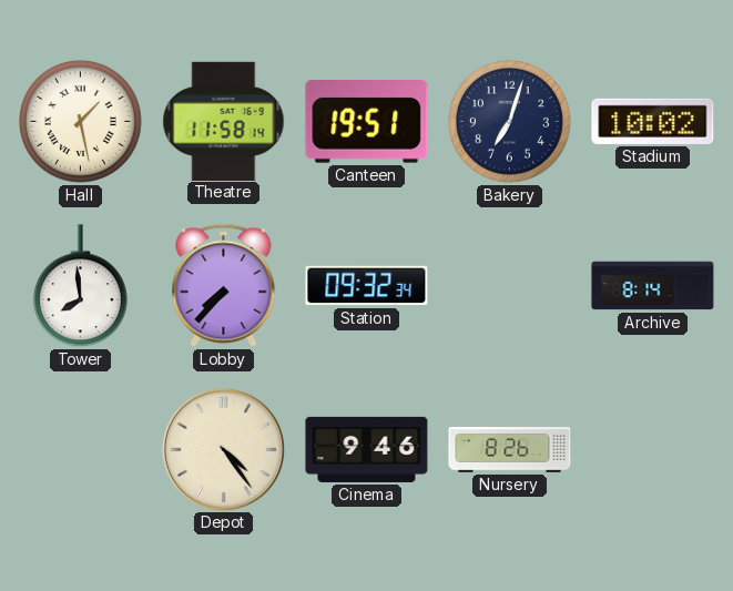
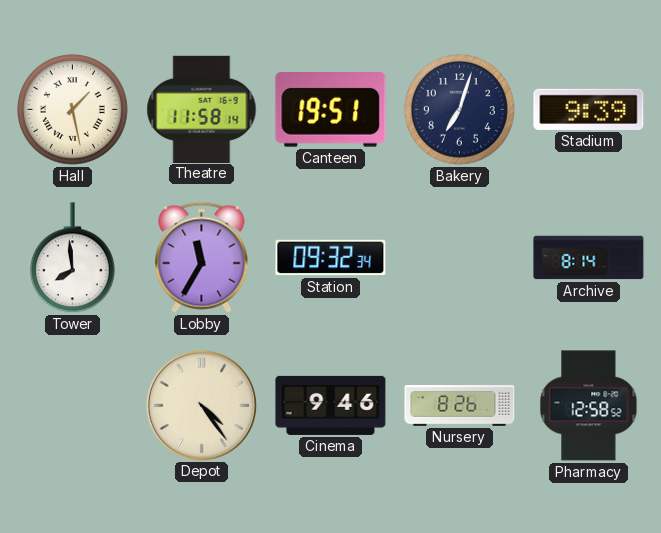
Stadium: 10:02 -> 9:39 (589, 109)
Lobby: 7:37 -> 11:35 (202, 257)
Pharmacy: none -> 12:58 (589, 406)
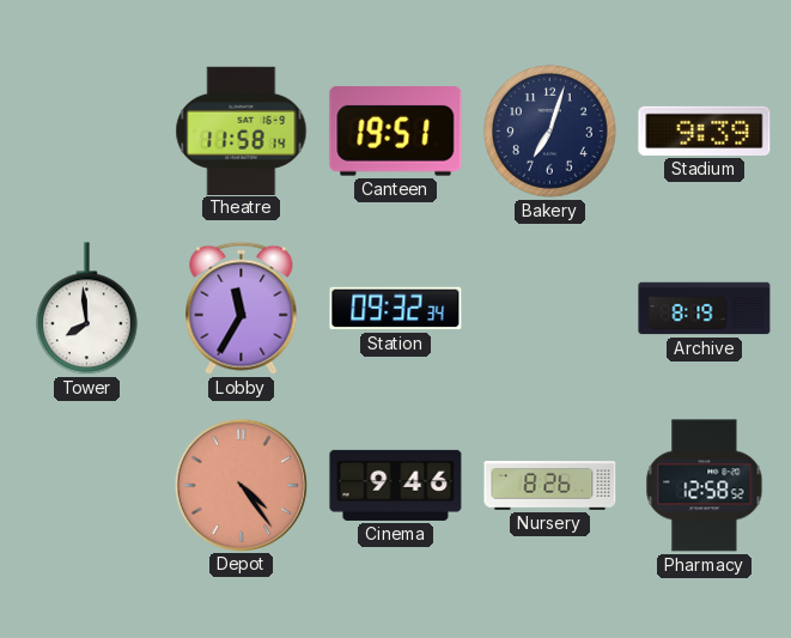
Hall: 1:28 -> none (73, 110)
Archive: 8:14 -> 8:19 (705, 309)
Depot dial: cream -> salmon (241, 485)
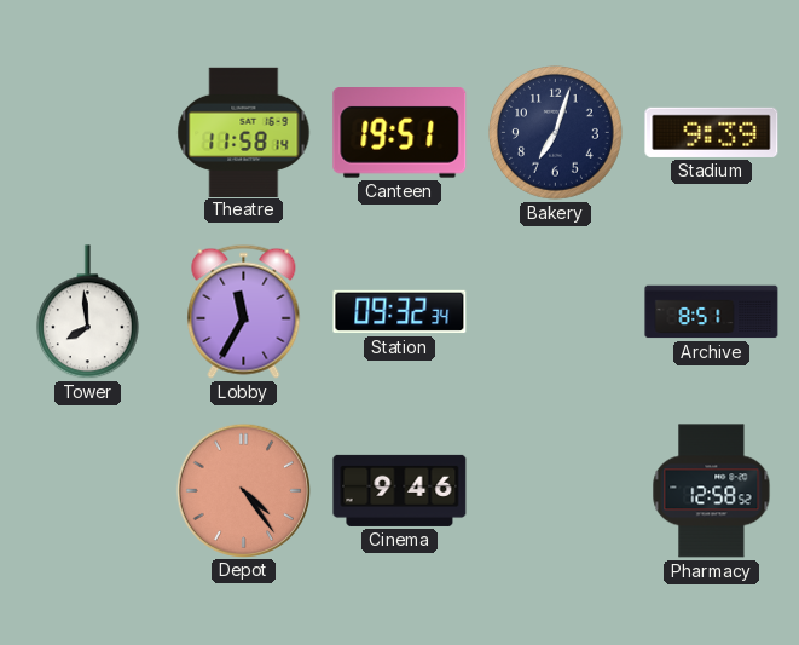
Archive: 8:19 -> 8:51 (712, 312)
Nursery: 8:26 -> none (550, 486)
